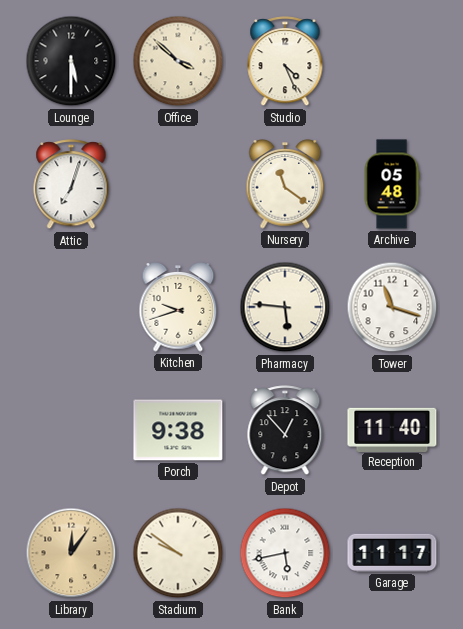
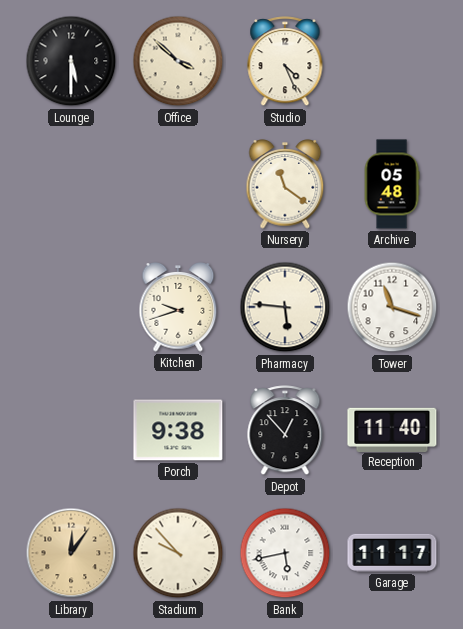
Attic: 7:03 -> none (71, 185)
Stadium: 9:51 -> 9:53 (178, 553)
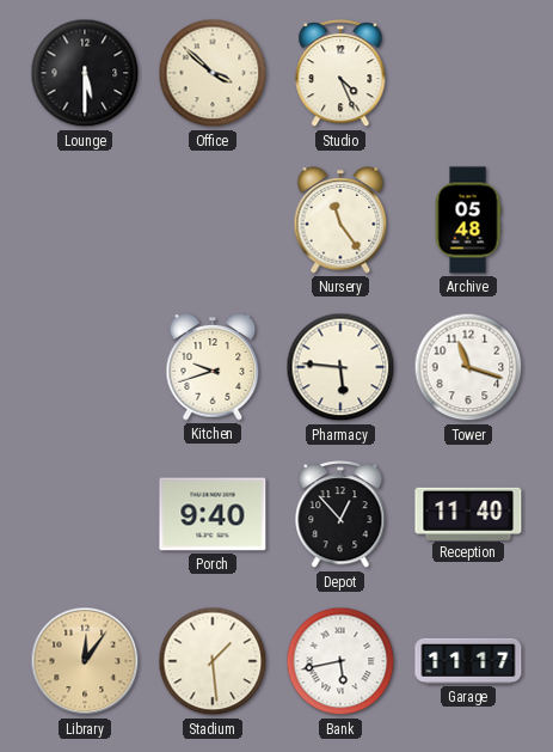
Nursery: 11:21 -> 11:24 (340, 220)
Porch: 9:38 -> 9:40 (213, 514)
Stadium: 9:53 -> 1:29 (213, 661)
